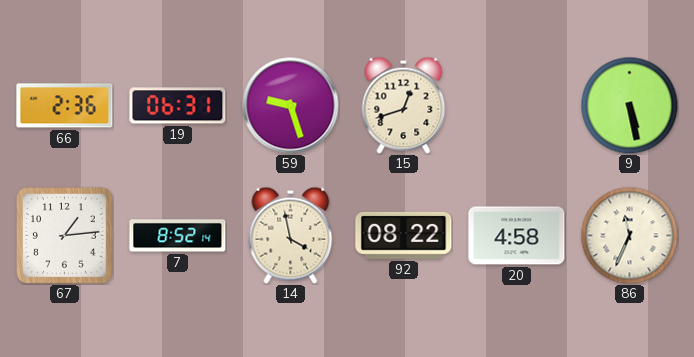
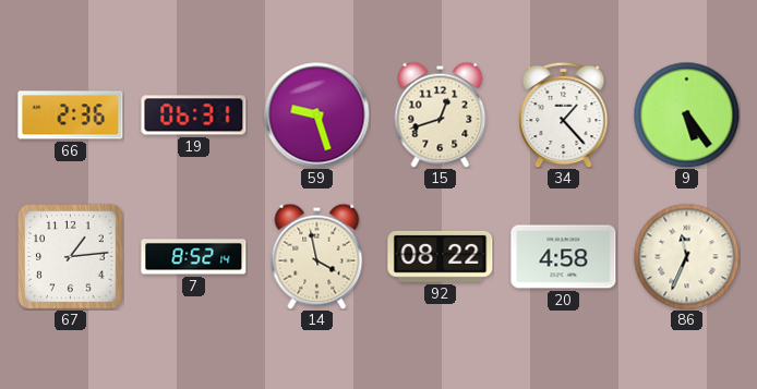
34: none -> 1:23 (564, 114)
9: 5:28 -> 5:24 (686, 114)
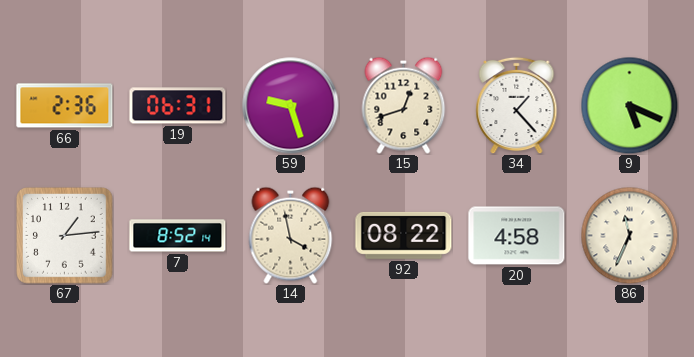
9: 5:24 -> 5:19 (629, 105)
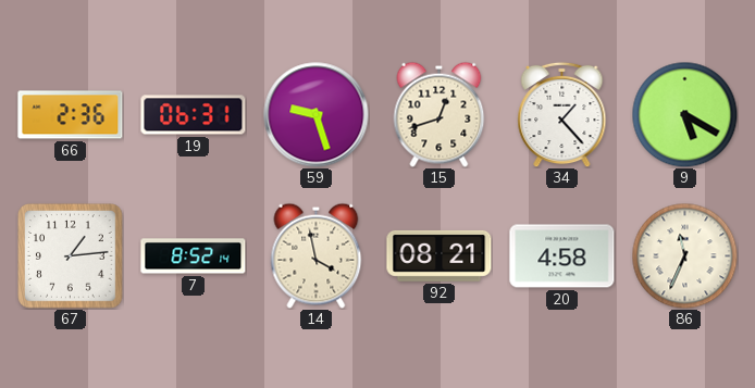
9: 5:19 -> 5:20 (684, 114)
92: 08:22 -> 08:21 (440, 255)
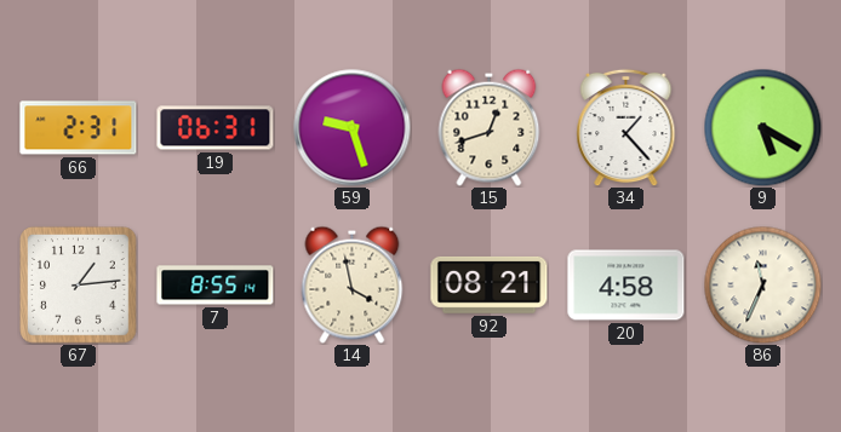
66: 2:36 -> 2:31 (79, 128)
7: 8:52 -> 8:55 (216, 286)
